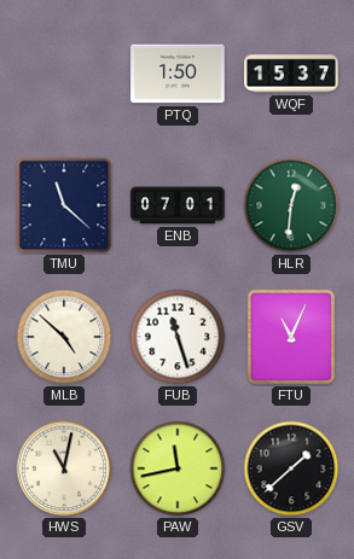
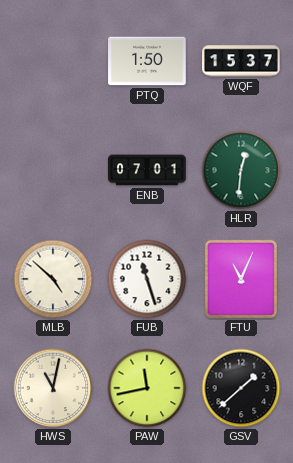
TMU: 11:22 -> none (64, 205)
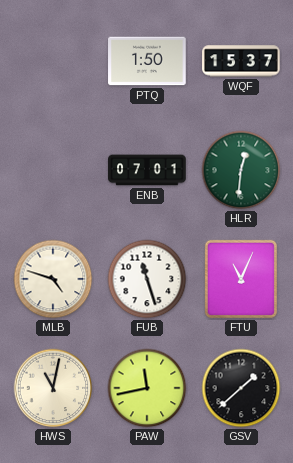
MLB: 4:52 -> 4:48 (53, 279)
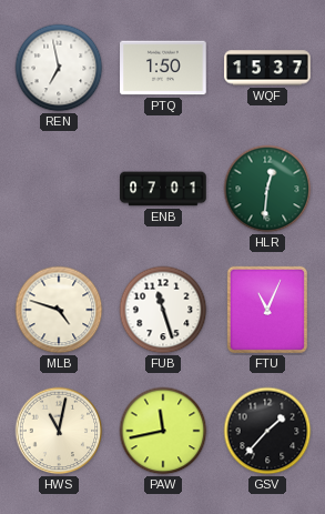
REN: none -> 6:58 (59, 68)
GSV: 1:38 -> 1:37 (267, 431)
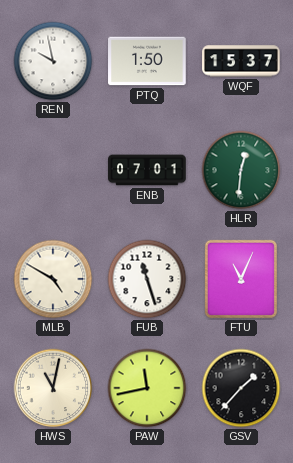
REN: 6:58 -> 9:58 (53, 61)
MLB: 4:48 -> 4:50 (53, 279)
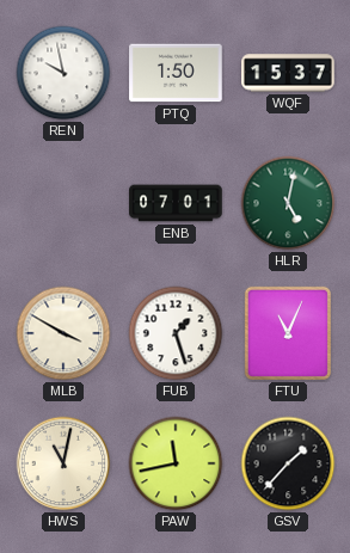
HLR: 12:31 -> 5:02 (288, 203)
MLB: 4:50 -> 3:50 (63, 333)
FUB: 11:27 -> 1:27 (176, 333)
